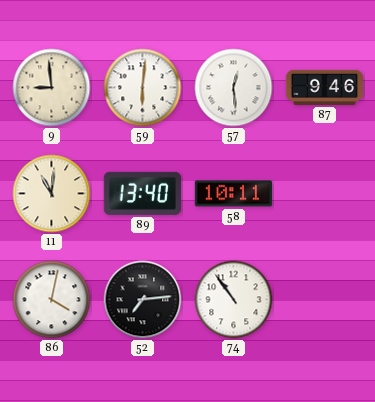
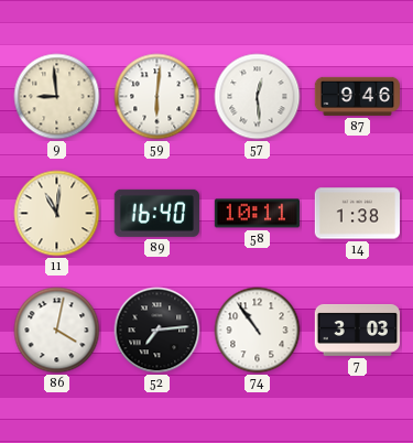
89: 13:40 -> 16:40 (156, 213)
14: none -> 1:38 (358, 214)
7: none -> 3:03 (357, 329)
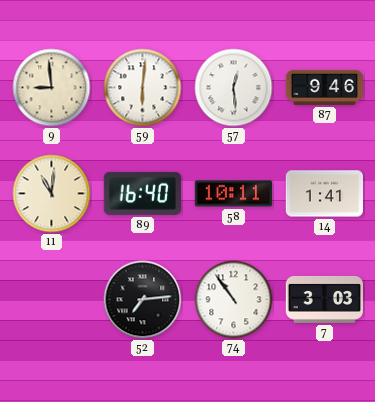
14: 1:38 -> 1:41 (325, 194)
86: 4:02 -> none (57, 331)
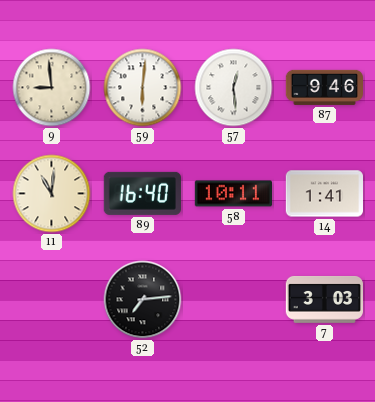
74: 10:54 -> none (234, 300)
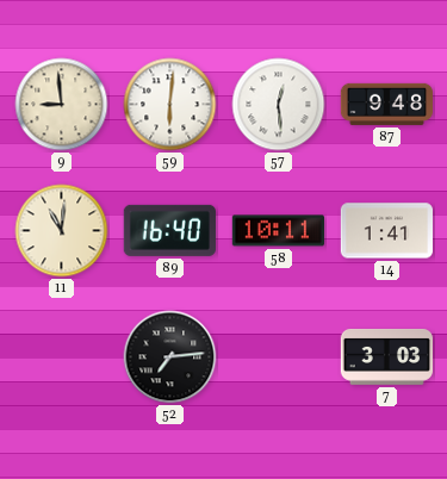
87: 9:46 -> 9:48 (386, 104)
